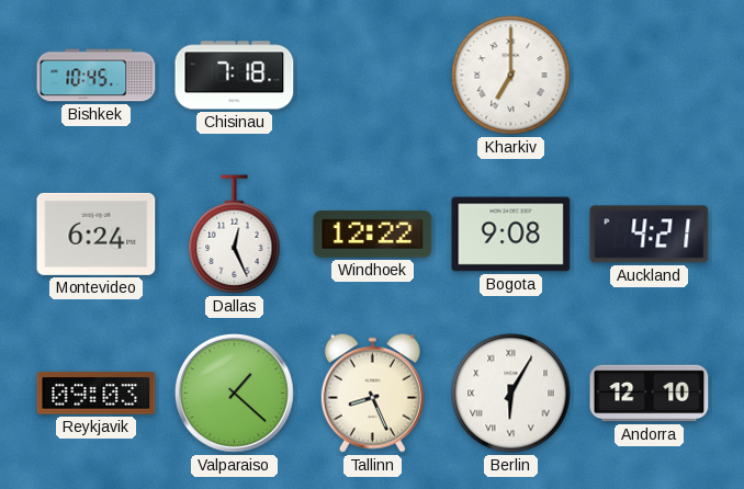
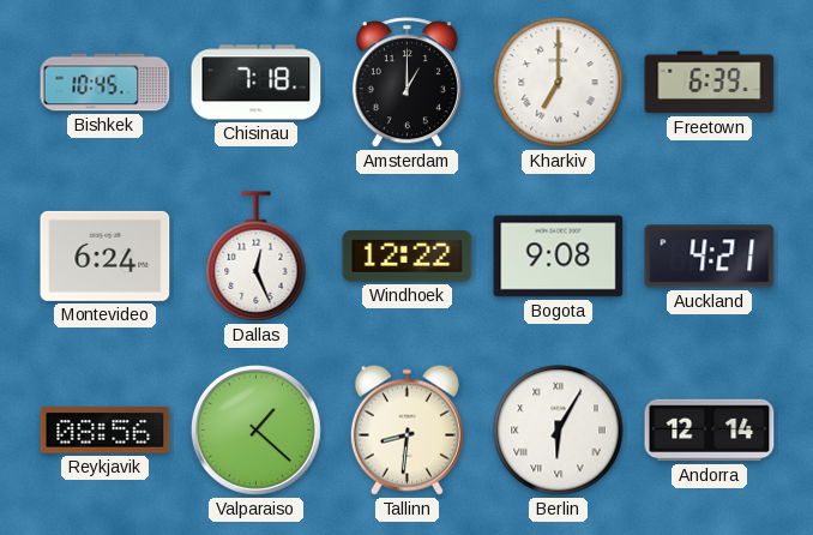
Amsterdam: none -> 1:00 (406, 83)
Freetown: none -> 6:39 (710, 83)
Reykjavik: 09:03 -> 08:56 (106, 431)
Tallinn: 8:26 -> 8:31 (406, 429)
Andorra: 12:10 -> 12:14 (710, 431)
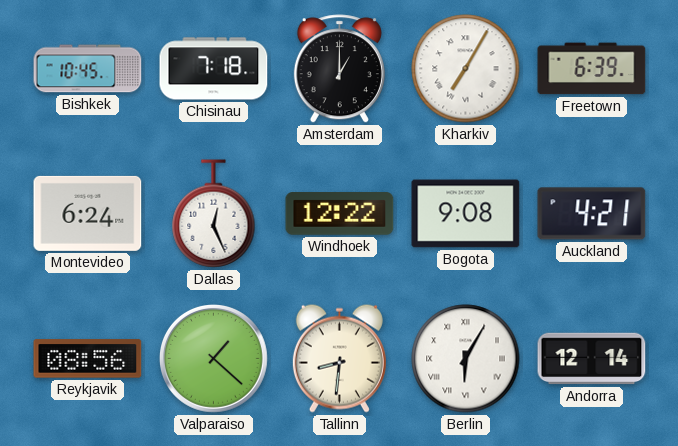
Kharkiv: 7:00 -> 7:05 (466, 69)
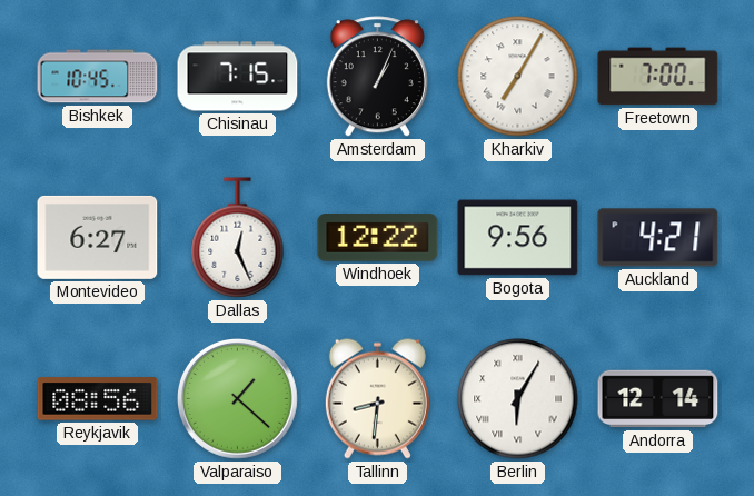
Chisinau: 7:18 -> 7:15 (238, 77)
Amsterdam: 1:00 -> 1:04 (377, 77)
Freetown: 6:39 -> 7:00 (658, 77)
Montevideo: 6:24 -> 6:27 (98, 237)
Bogota: 9:08 -> 9:56 (518, 238)
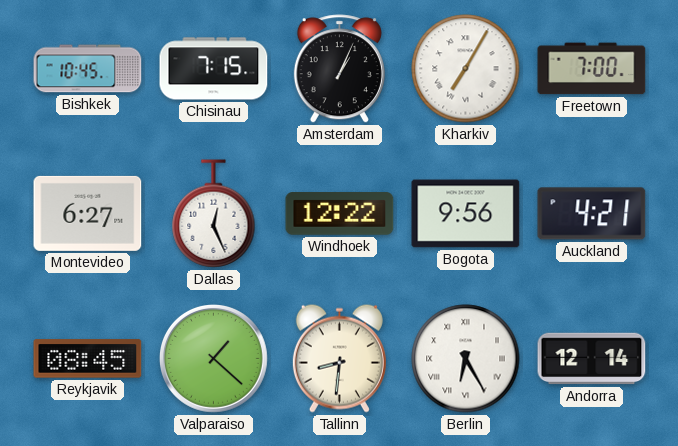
Reykjavik: 08:56 -> 08:45 (88, 359)
Berlin: 6:05 -> 6:25 (466, 359)
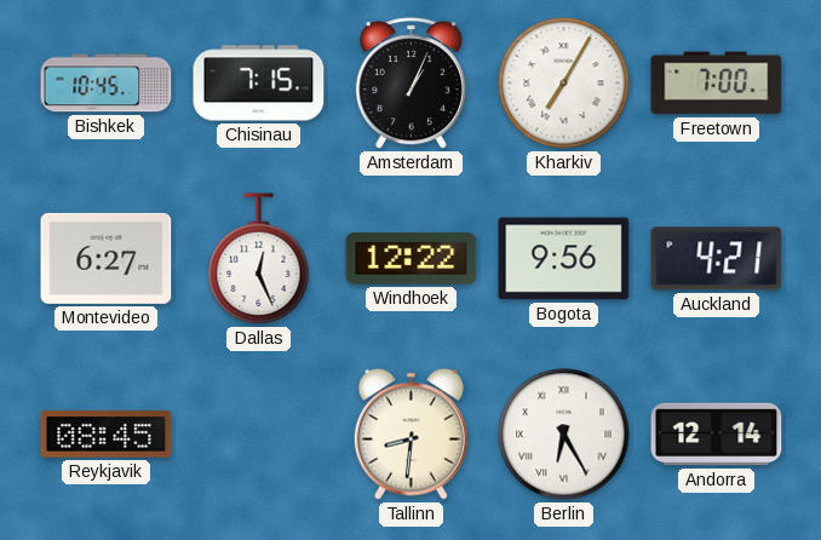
Valparaiso: 1:22 -> none (213, 358)
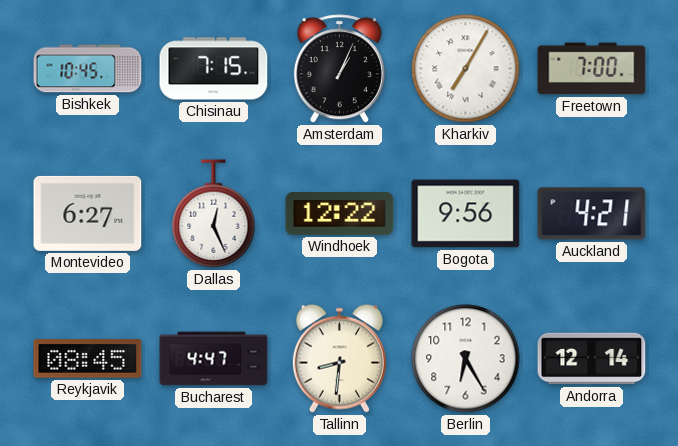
Bucharest: none -> 4:47 (214, 359)
Berlin numerals: Roman -> Arabic (466, 359)
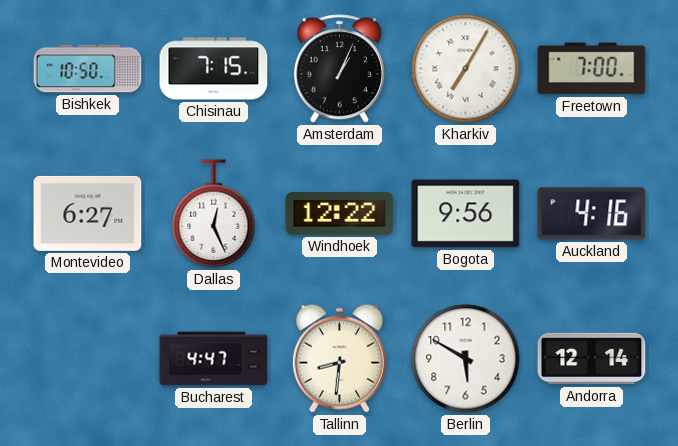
Bishkek: 10:45 -> 10:50 (88, 69)
Auckland: 4:21 -> 4:16 (592, 214)
Reykjavik: 08:45 -> none (88, 359)
Berlin: 6:25 -> 5:50 (466, 359)
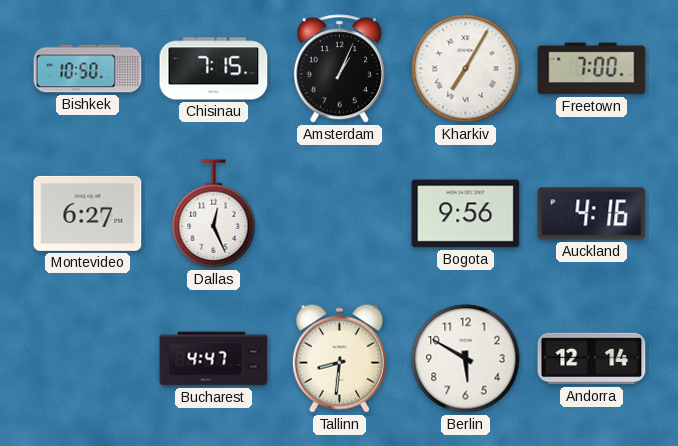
Windhoek: 12:22 -> none (340, 214)
